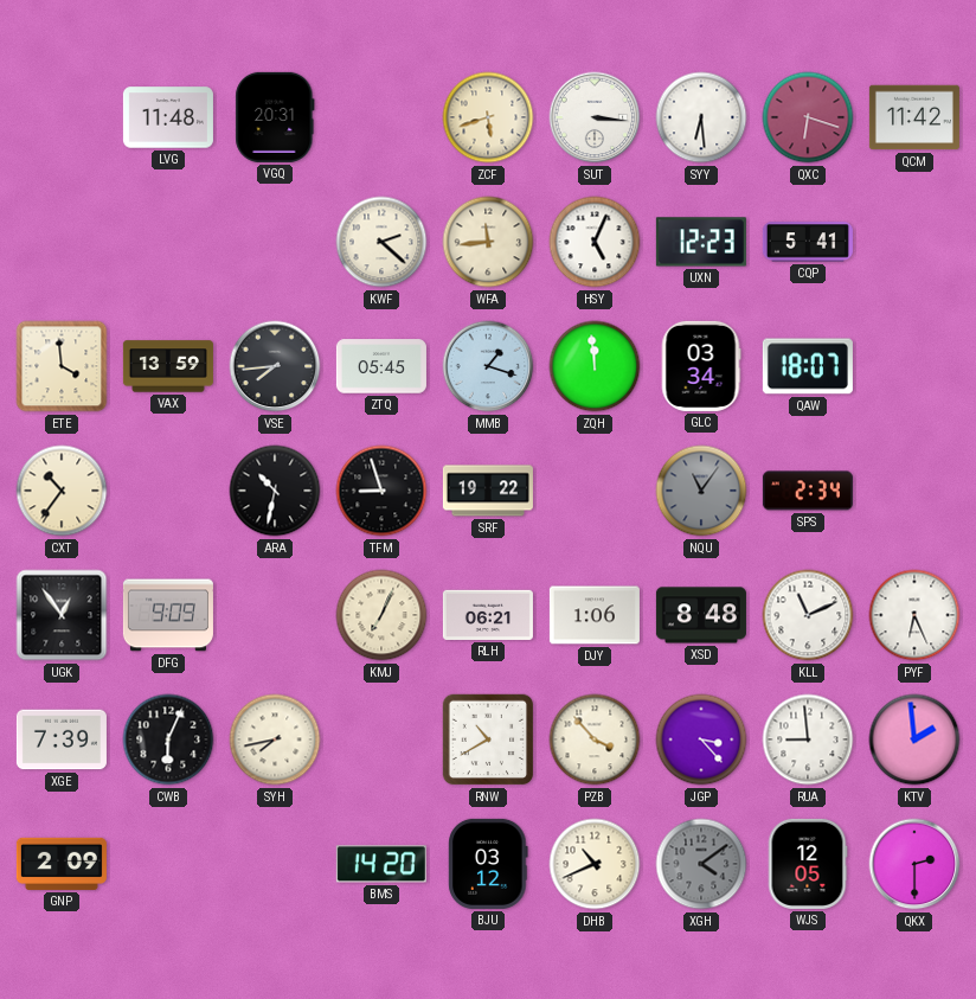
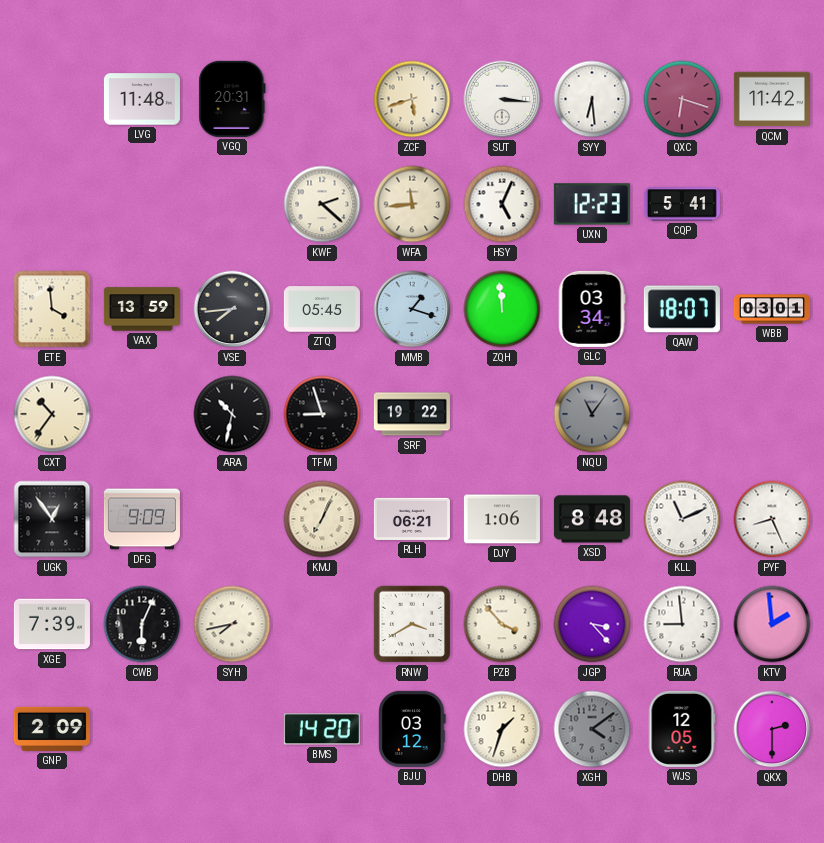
WBB: none -> 03:01 (772, 309)
SPS: 2:34 -> none (808, 491)
PYF: 6:26 -> 8:26 (772, 519)
RNW: 10:40 -> 3:40 (412, 624)
DHB: 10:41 -> 1:33 (502, 729)
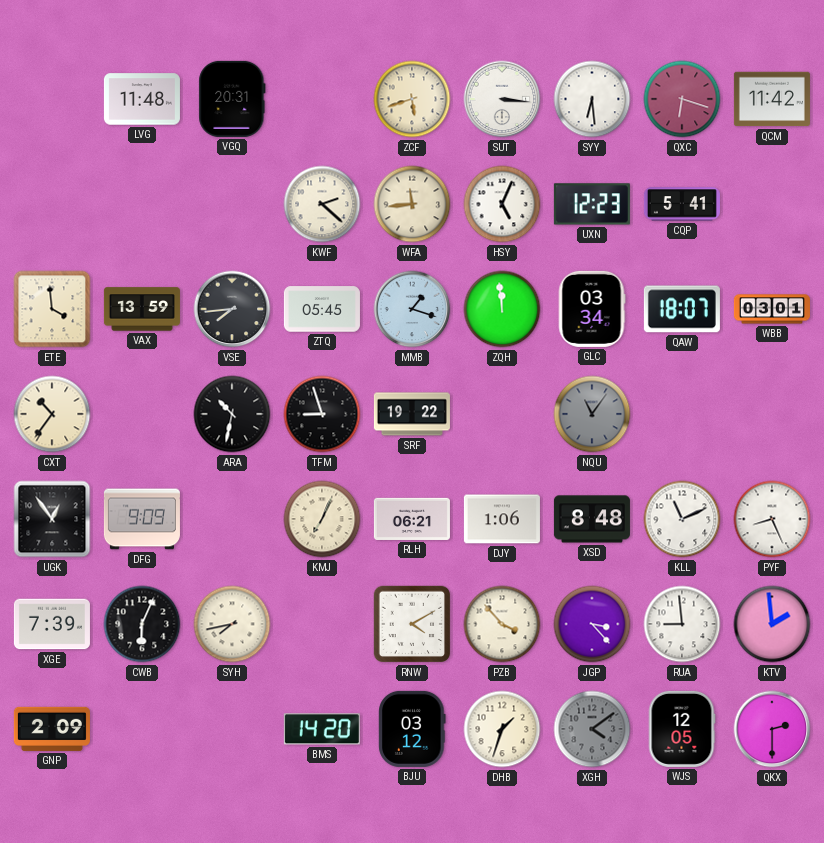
RNW: 3:40 -> 4:10 (412, 624)
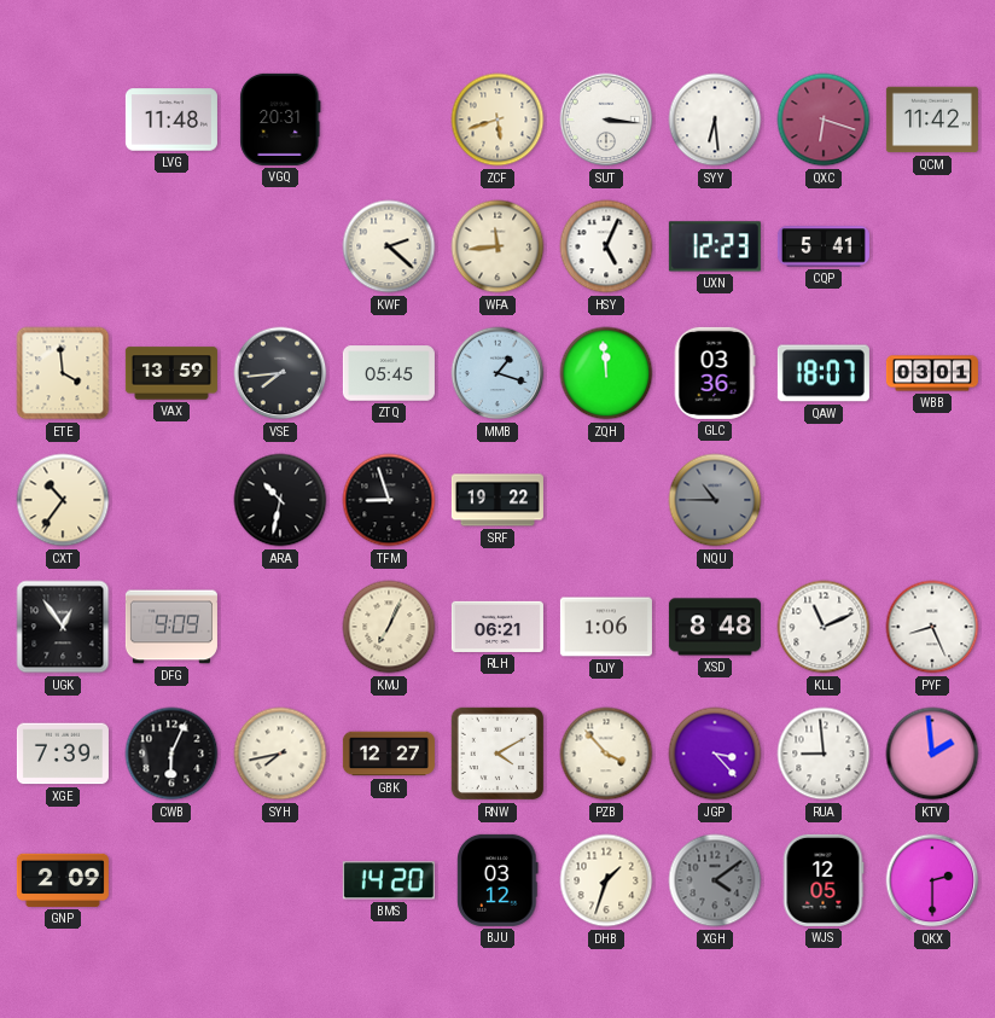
GLC: 03:34 -> 03:36 (715, 373)
NQU: 11:06 -> 10:45 (715, 500)
GBK: none -> 12:27 (389, 754)
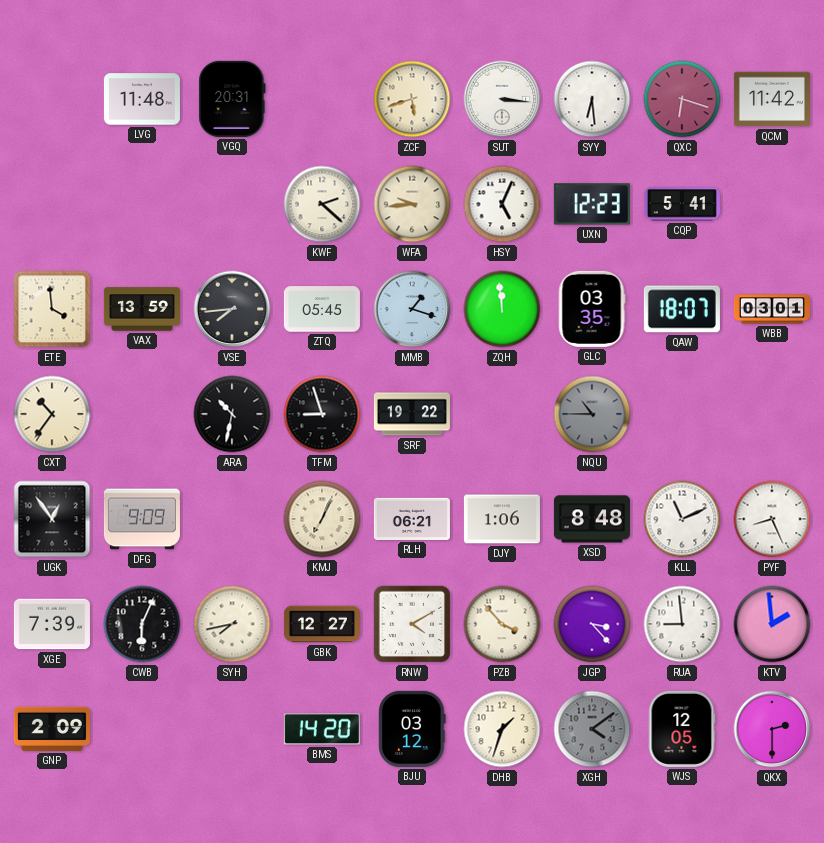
WFA: 11:44 -> 9:44 (412, 204)
GLC: 03:36 -> 03:35 (592, 309)
